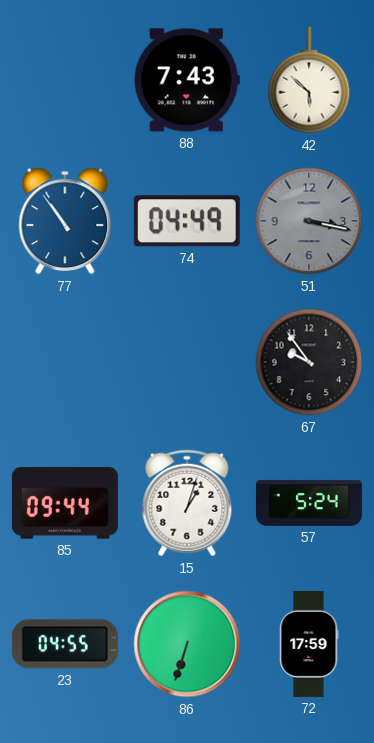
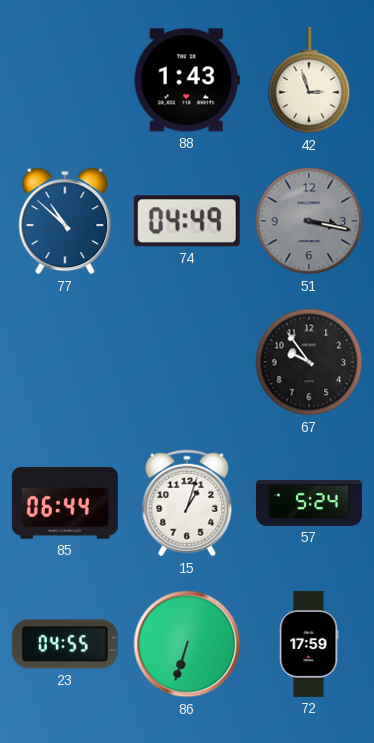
88: 7:43 -> 1:43 (187, 80)
42: 5:52 -> 2:57 (309, 80)
77: 10:54 -> 10:52 (65, 221)
85: 09:44 -> 06:44 (65, 503)
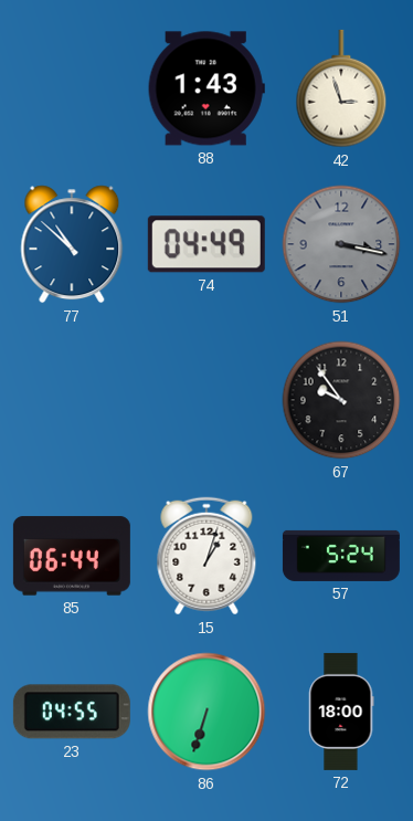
72: 17:59 -> 18:00 (341, 712)
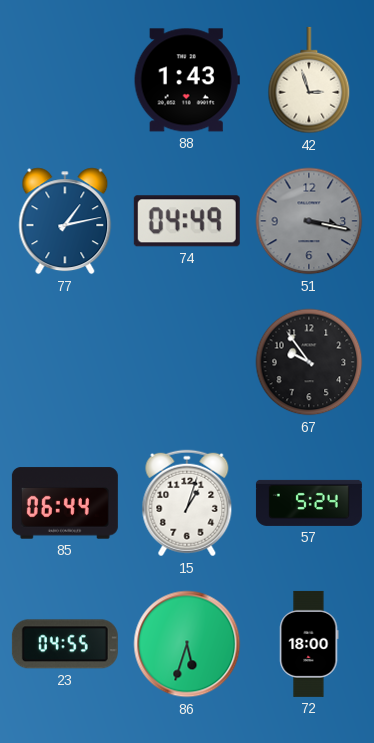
77: 10:52 -> 1:13 (65, 221)
86: 6:33 -> 5:33 (187, 644)
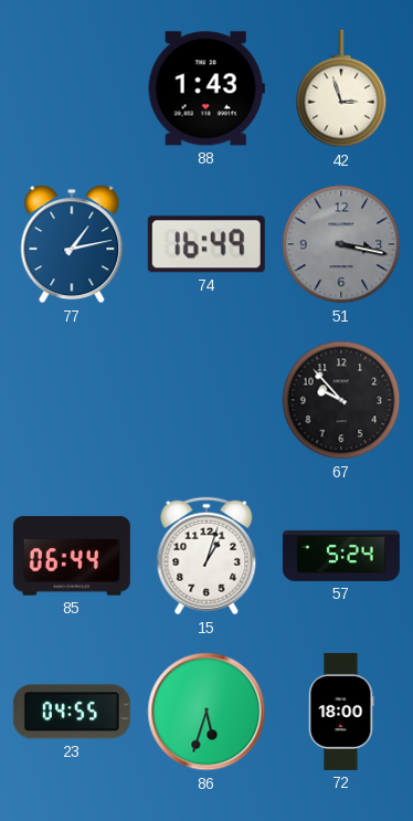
74: 04:49 -> 16:49 (206, 244)
67: 9:54 -> 9:53 (341, 400)
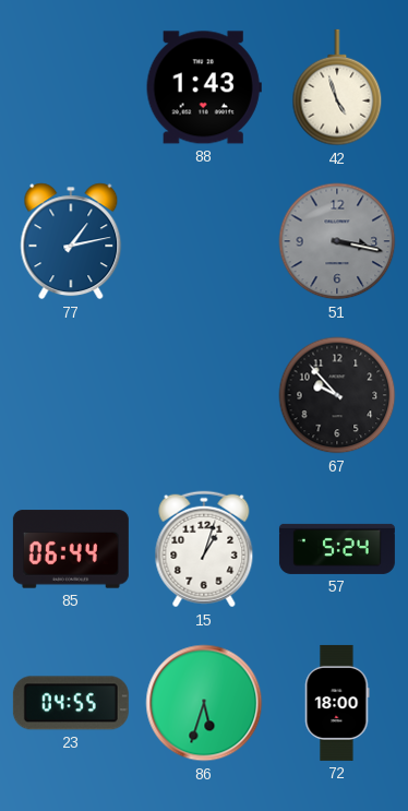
42: 2:57 -> 4:57 (337, 87)
74: 16:49 -> none (206, 244)
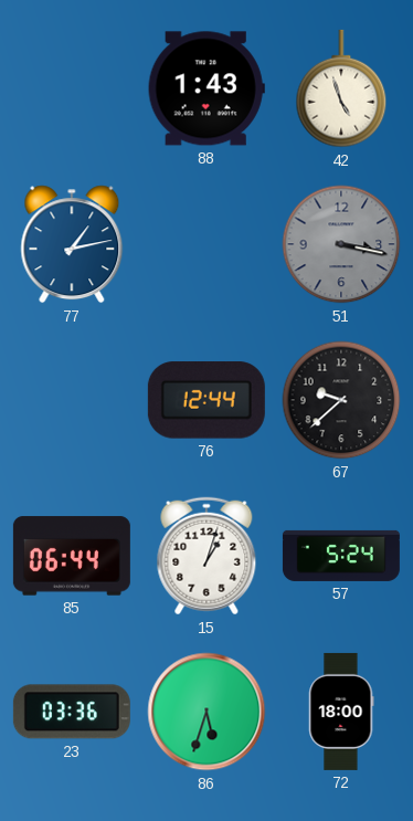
76: none -> 12:44 (206, 400)
67: 9:53 -> 9:38 (341, 400)
23: 04:55 -> 03:36 (72, 712)
